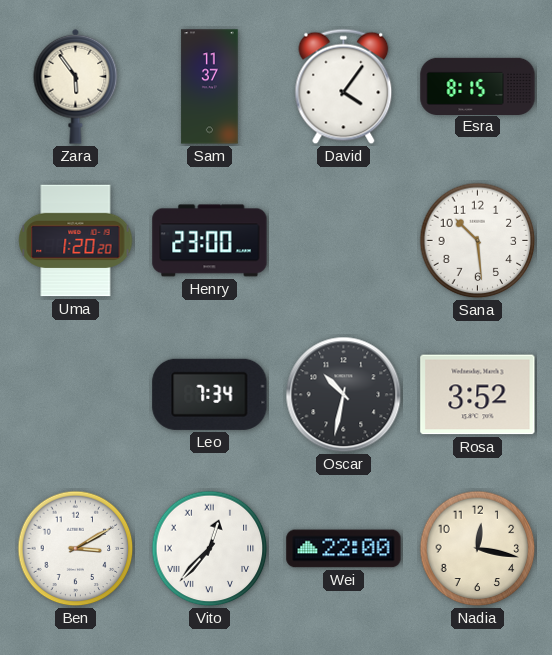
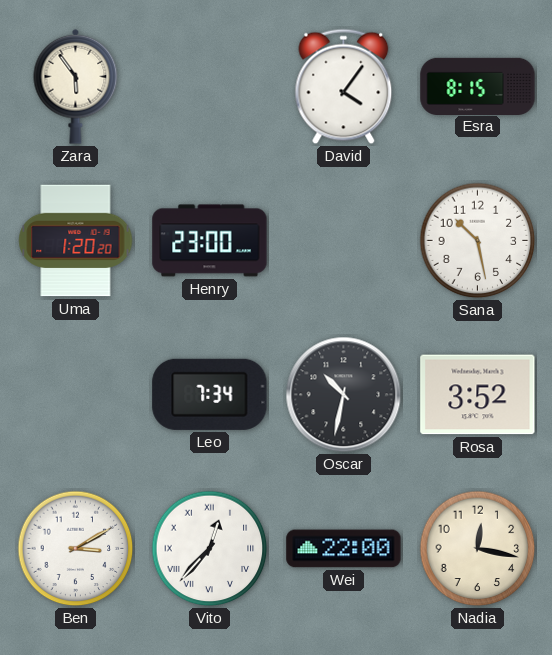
Sam: 11:37 -> none (210, 87)
Sana: 10:29 -> 10:28 (478, 241)
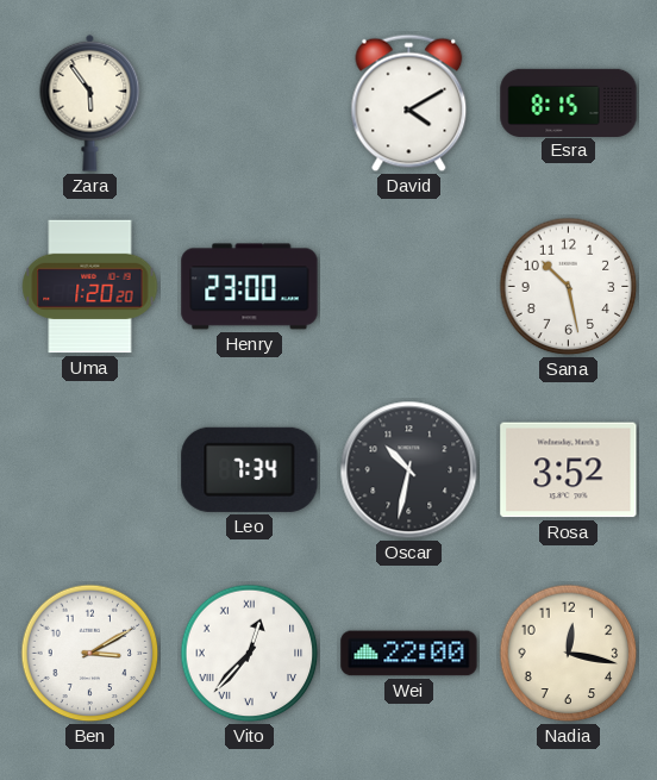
David: 4:06 -> 4:10 (409, 104)
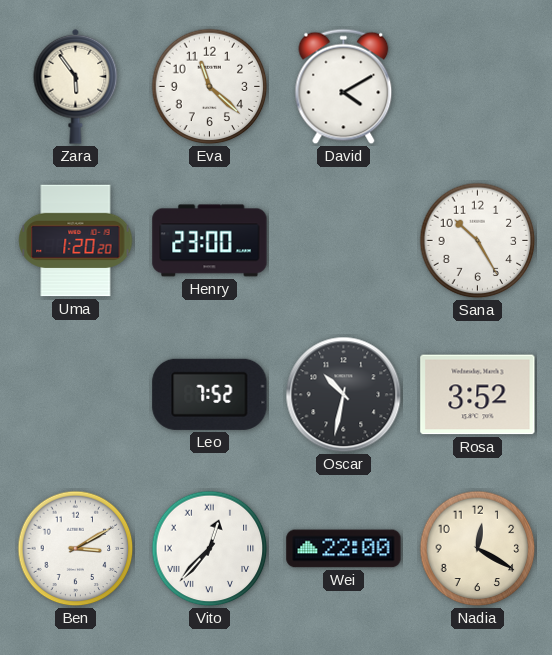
Eva: none -> 11:22 (210, 87)
Esra: 8:15 -> none (569, 102)
Sana: 10:28 -> 10:25 (478, 241)
Leo: 7:34 -> 7:52 (210, 394)
Nadia: 12:17 -> 12:20 (478, 549)
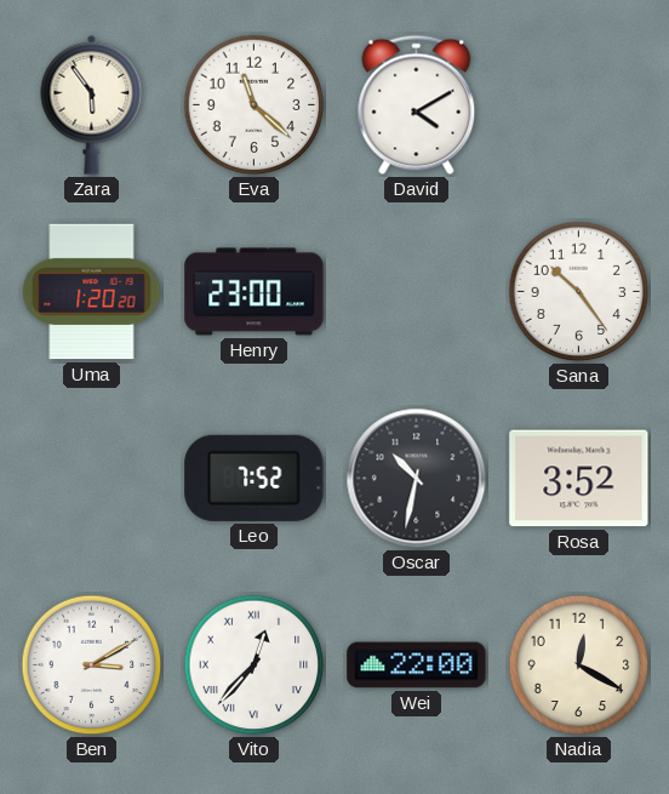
Sana: 10:25 -> 10:24 (579, 292)
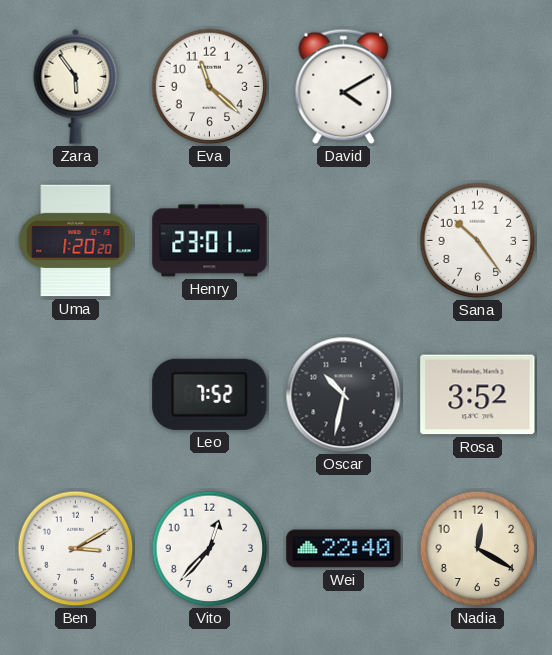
Henry: 23:00 -> 23:01 (210, 241)
Vito numerals: Roman -> Arabic (210, 549)
Wei: 22:00 -> 22:40 (344, 549)
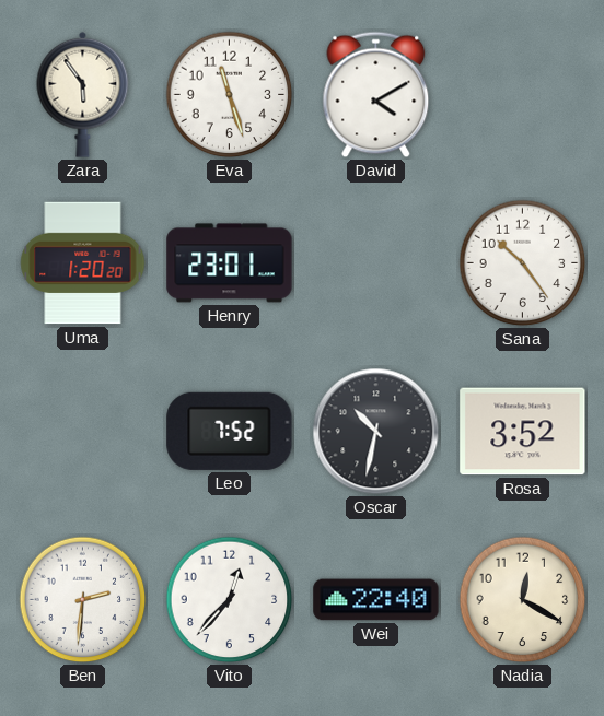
Eva: 11:22 -> 11:27 (230, 95)
Ben: 3:10 -> 2:31 (83, 600)
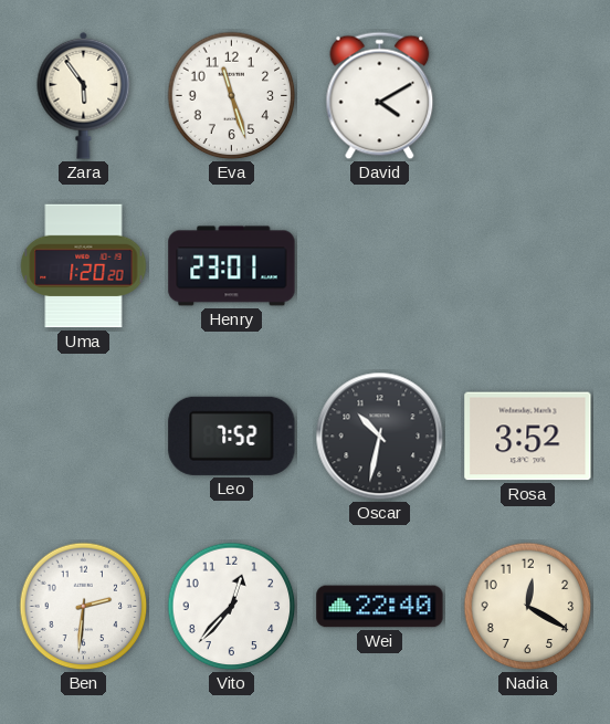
Sana: 10:24 -> none (523, 263)
